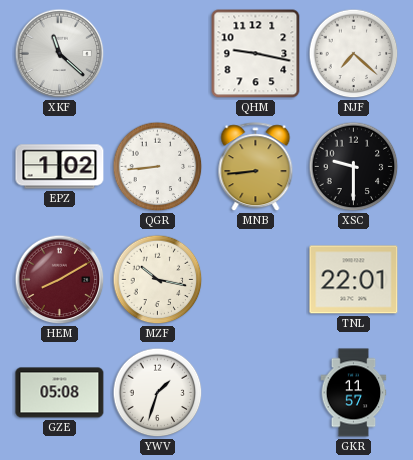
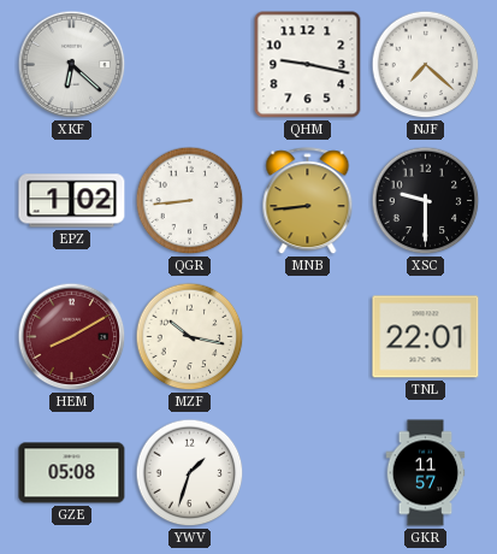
XKF: 11:22 -> 6:22 (72, 65)
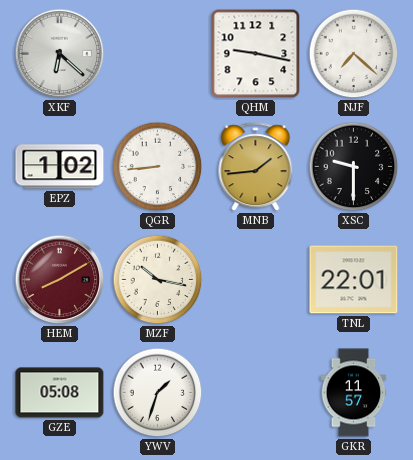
MNB: 8:44 -> 1:44 (256, 167)
